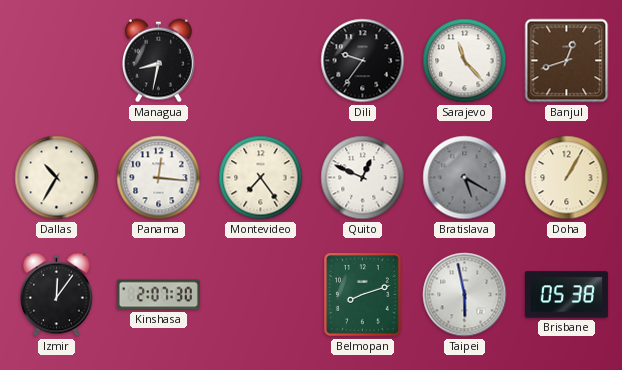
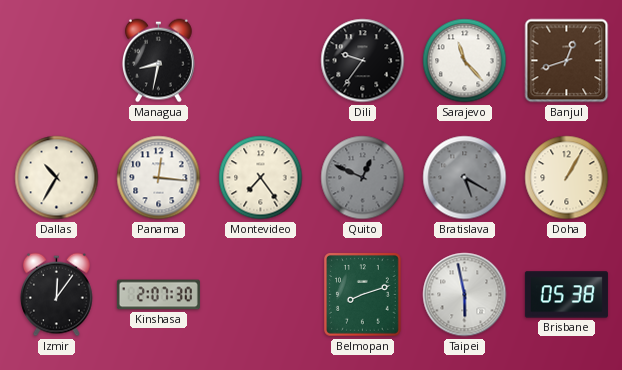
Quito dial: white -> grey (363, 178)
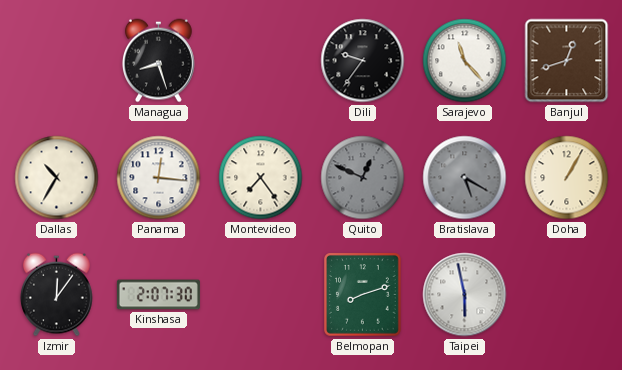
Managua: 8:32 -> 8:27 (158, 61)
Brisbane: 05:38 -> none (566, 295)
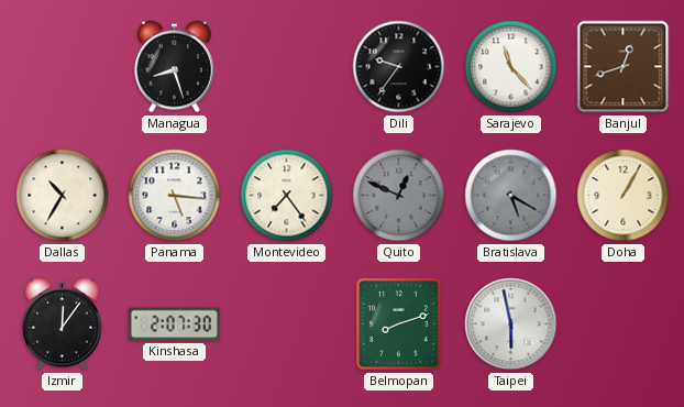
Panama: 12:16 -> 5:16 (175, 196)
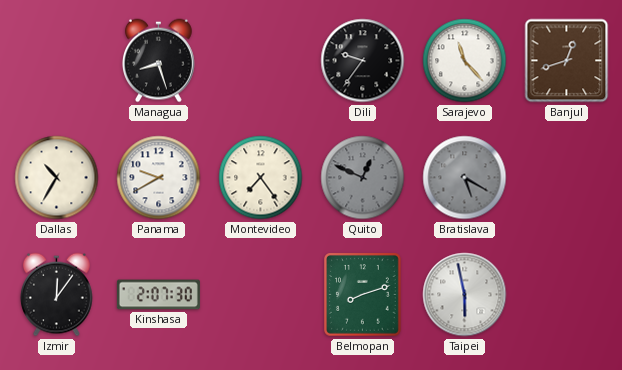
Panama: 5:16 -> 9:40 (159, 178)
Doha: 1:05 -> none (624, 196)
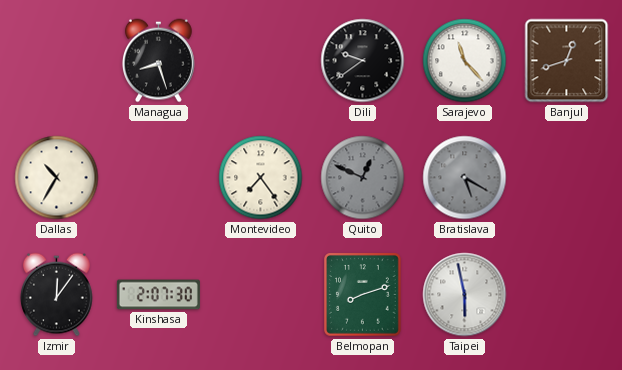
Dili: 9:36 -> 9:39 (363, 61)
Panama: 9:40 -> none (159, 178)
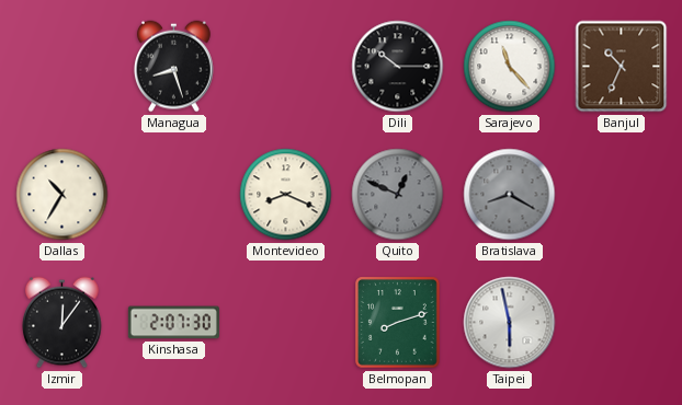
Dili: 9:39 -> 10:15 (398, 67)
Banjul: 12:42 -> 10:34 (622, 67)
Montevideo: 7:24 -> 8:19 (286, 195)
Bratislava: 5:20 -> 8:20 (510, 195)
